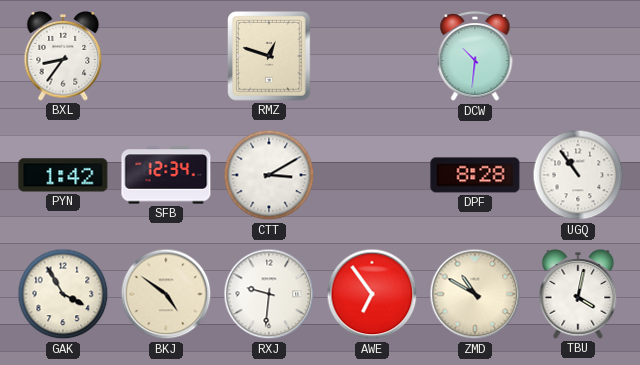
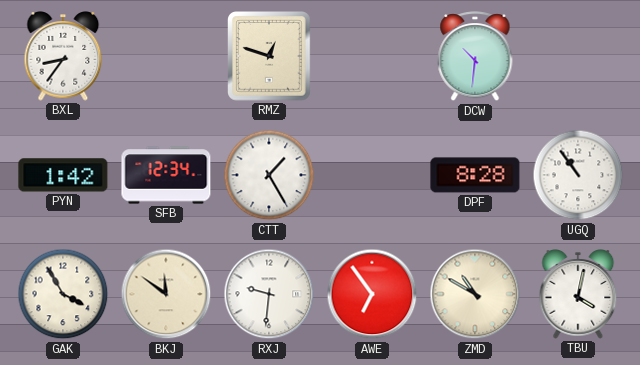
CTT: 3:10 -> 1:25 (269, 175)
BKJ: 4:51 -> 11:51 (166, 294)
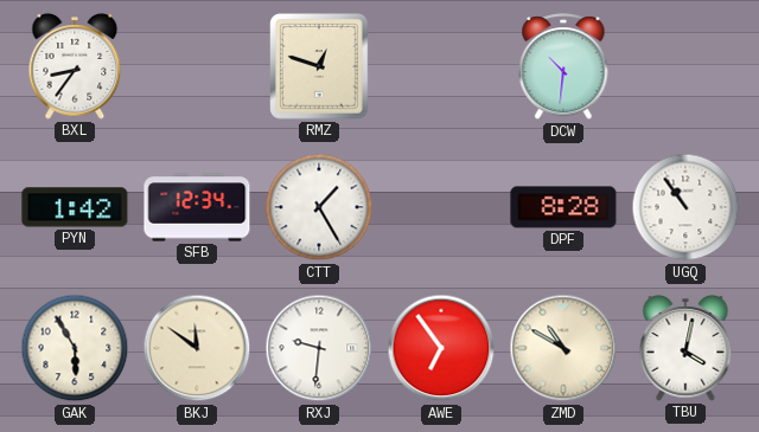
GAK: 3:55 -> 5:55 (75, 348)
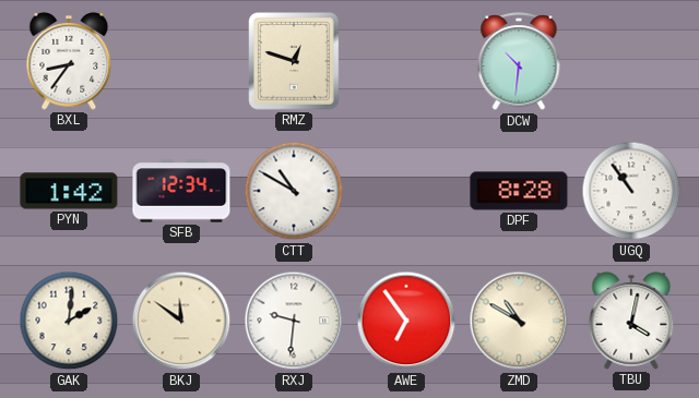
CTT: 1:25 -> 10:50 (294, 191)
GAK: 5:55 -> 2:01 (69, 321)
